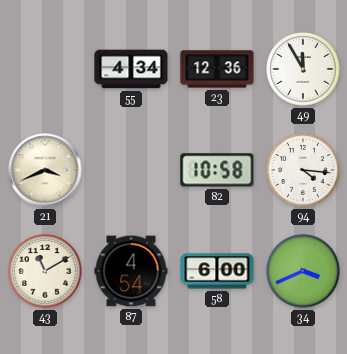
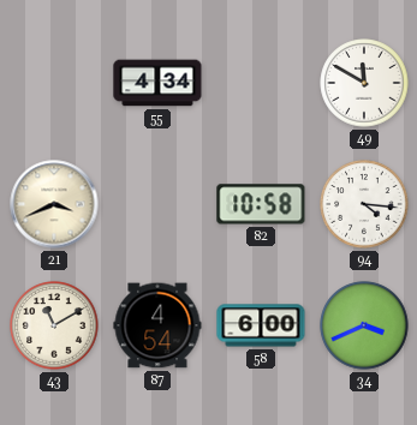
23: 12:36 -> none (217, 69)
49: 11:55 -> 11:50 (364, 83)
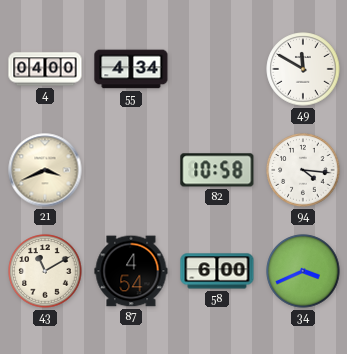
4: none -> 04:00 (45, 69)
